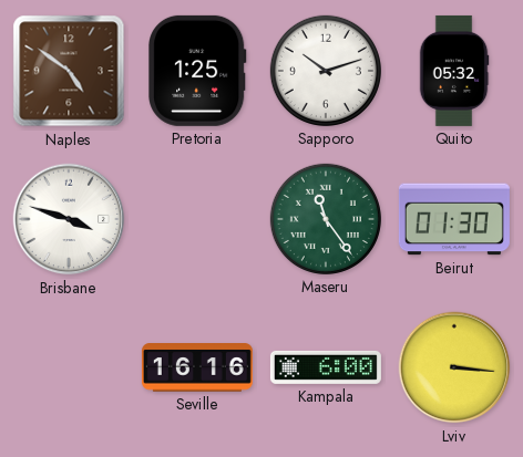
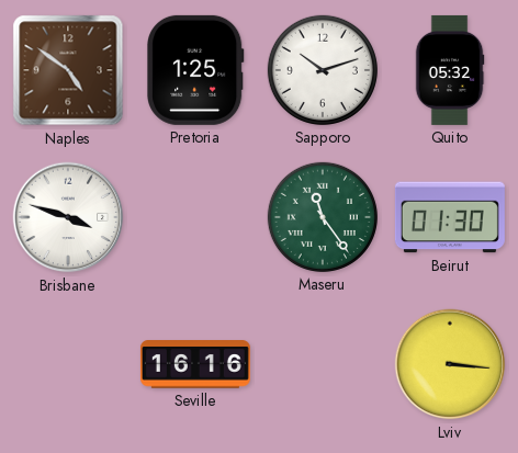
Kampala: 6:00 -> none (326, 367)
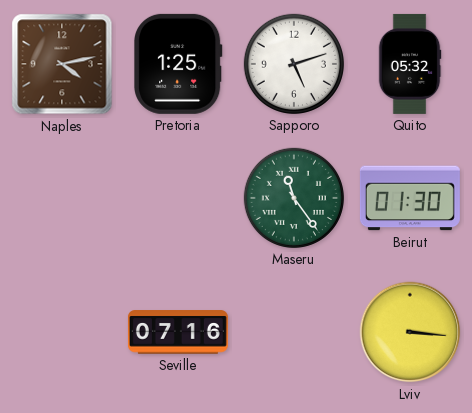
Naples: 4:51 -> 4:13 (62, 64)
Sapporo: 10:12 -> 5:12 (294, 64)
Brisbane: 3:48 -> none (68, 217)
Seville: 16:16 -> 07:16 (178, 332)
